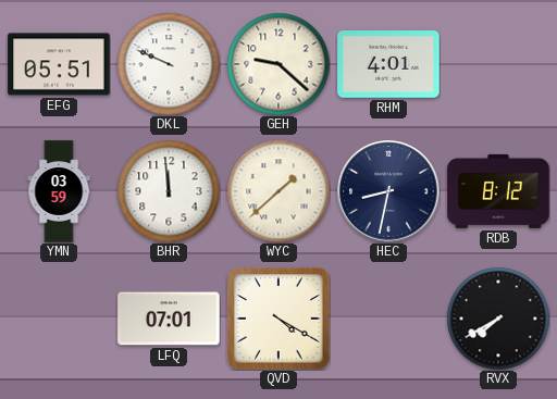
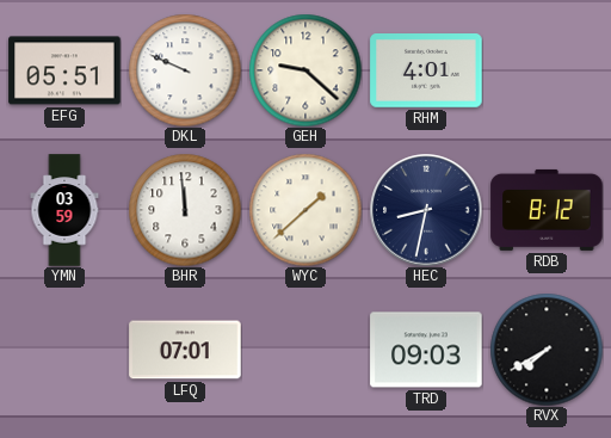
QVD: 4:20 -> none (278, 319)
TRD: none -> 09:03 (426, 350)
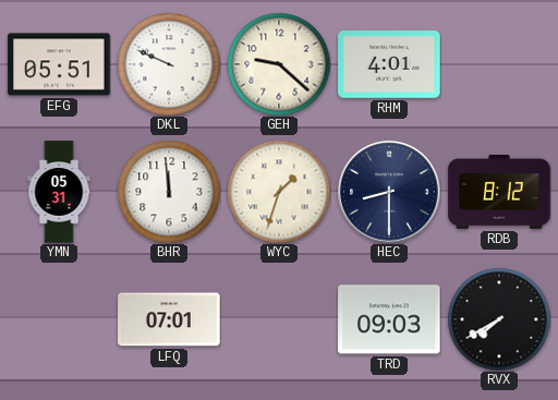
YMN: 03:59 -> 05:31 (59, 192)
WYC: 1:38 -> 1:33 (279, 192)
HEC: 8:32 -> 8:30 (389, 192)
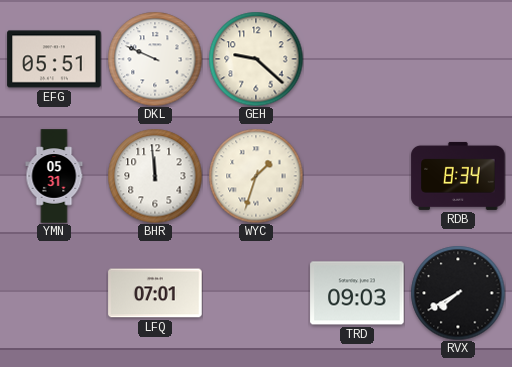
RHM: 4:01 -> none (389, 65)
HEC: 8:30 -> none (389, 192)
RDB: 8:12 -> 8:34 (458, 176)
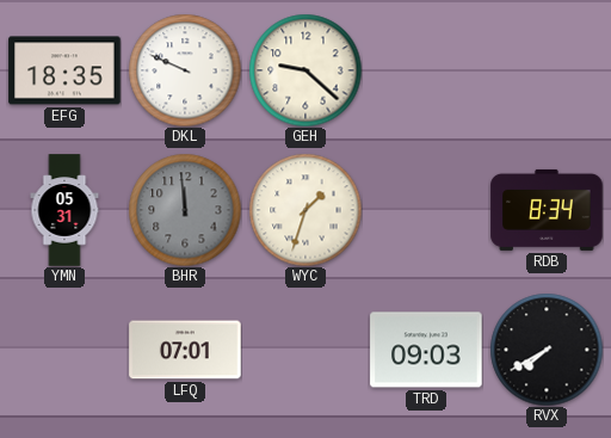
EFG: 05:51 -> 18:35 (64, 70)
BHR dial: white -> grey (185, 210)
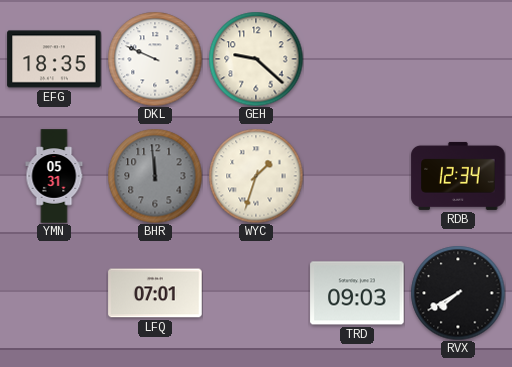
RDB: 8:34 -> 12:34 (458, 176)
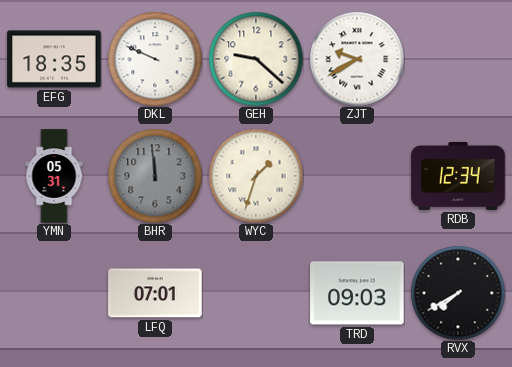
ZJT: none -> 9:40 (357, 59)
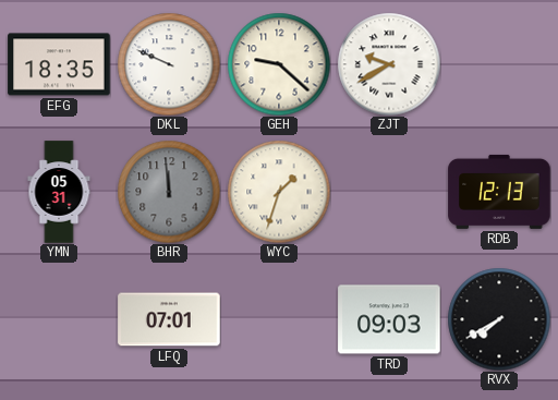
RDB: 12:34 -> 12:13 (499, 192)
